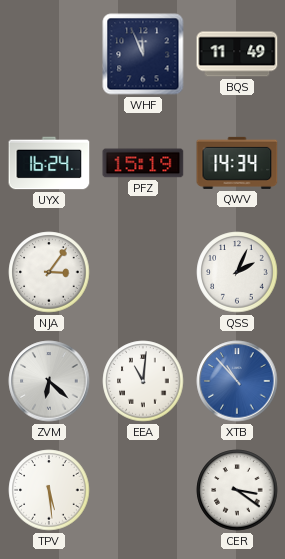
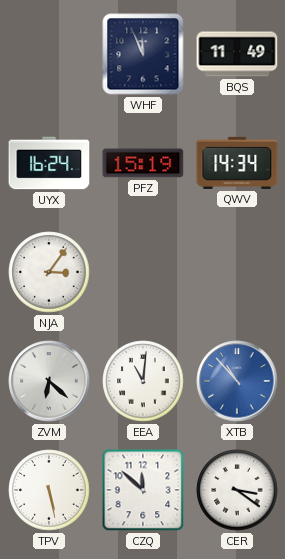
QSS: 2:04 -> none (237, 272)
TPV: 5:29 -> 5:28 (49, 490)
CZQ: none -> 11:52 (143, 490)
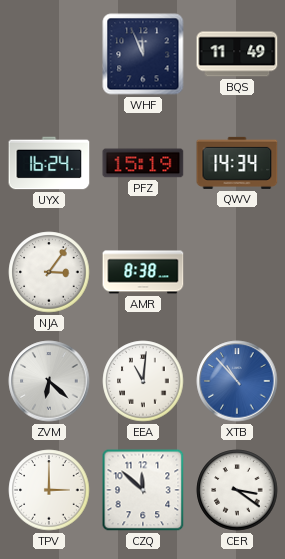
AMR: none -> 8:38 (143, 272)
TPV: 5:28 -> 3:00 (49, 490)
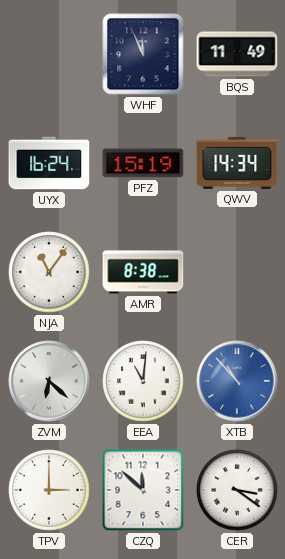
NJA: 3:06 -> 11:06 (49, 272)
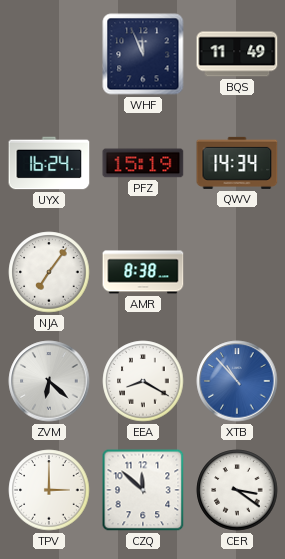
NJA: 11:06 -> 7:06 (49, 272)
EEA: 11:01 -> 8:20 (143, 381)
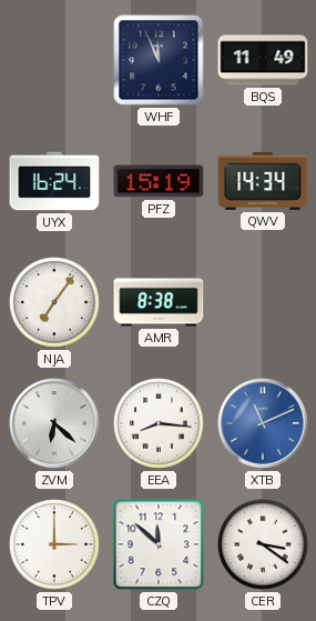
EEA: 8:20 -> 8:16 (159, 423)
XTB: 10:53 -> 11:11 (263, 423)
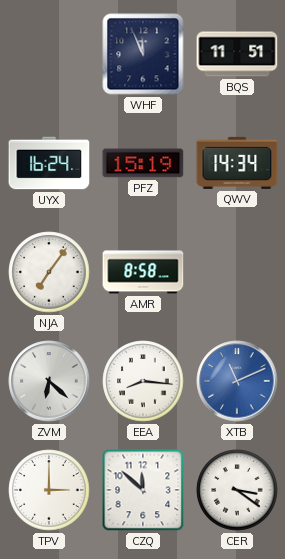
BQS: 11:49 -> 11:51 (237, 54)
AMR: 8:38 -> 8:58 (143, 272)
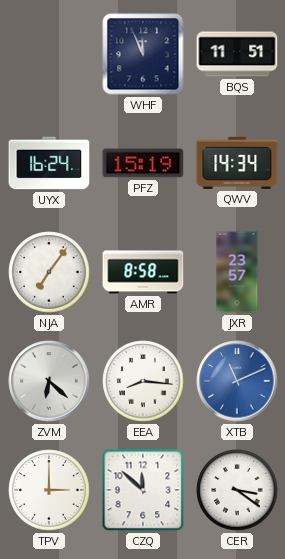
JXR: none -> 23:57 (237, 272)
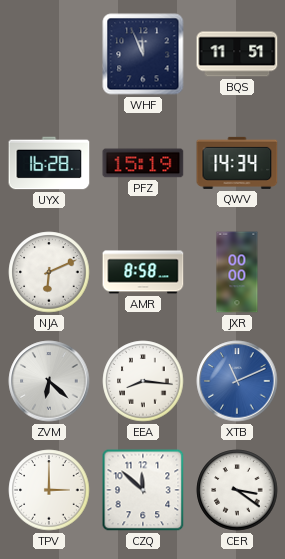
UYX: 16:24 -> 16:28 (49, 163)
NJA: 7:06 -> 6:11 (49, 272)
JXR: 23:57 -> 00:00 (237, 272)
